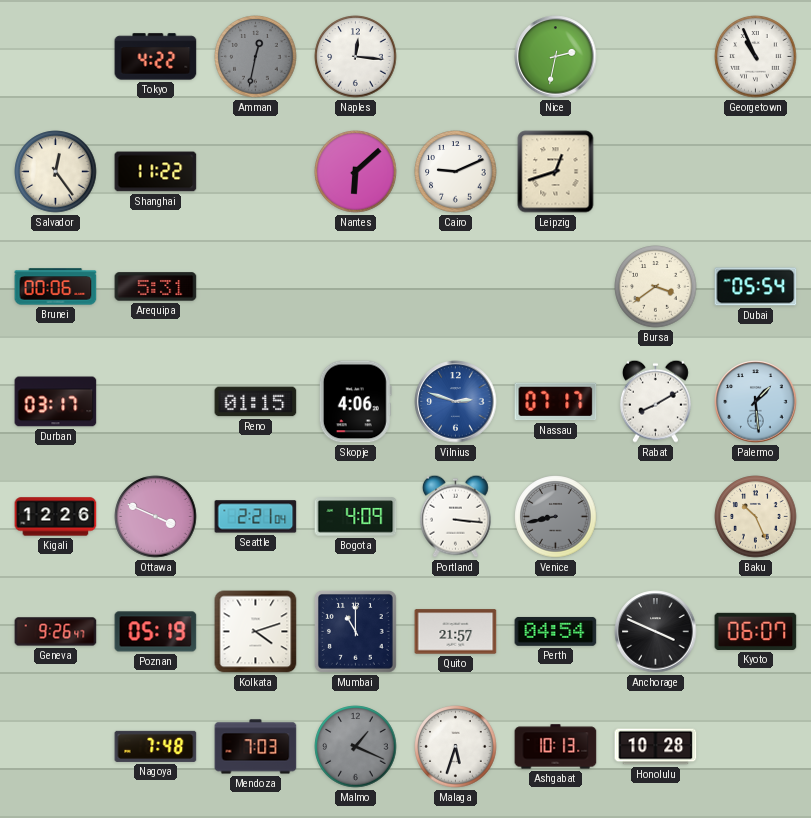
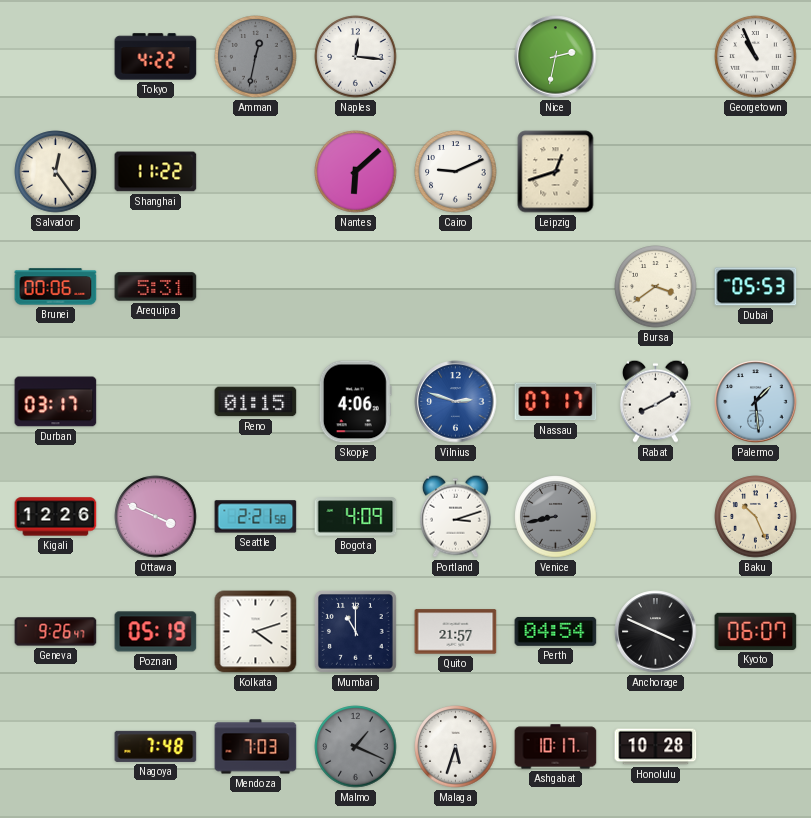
Dubai: 05:54 -> 05:53 (756, 287)
Seattle: 2:21:04 -> 2:21:58 (256, 517)
Portland: 3:16 -> 3:12 (455, 516)
Ashgabat: 10:13 -> 10:17 (556, 747)
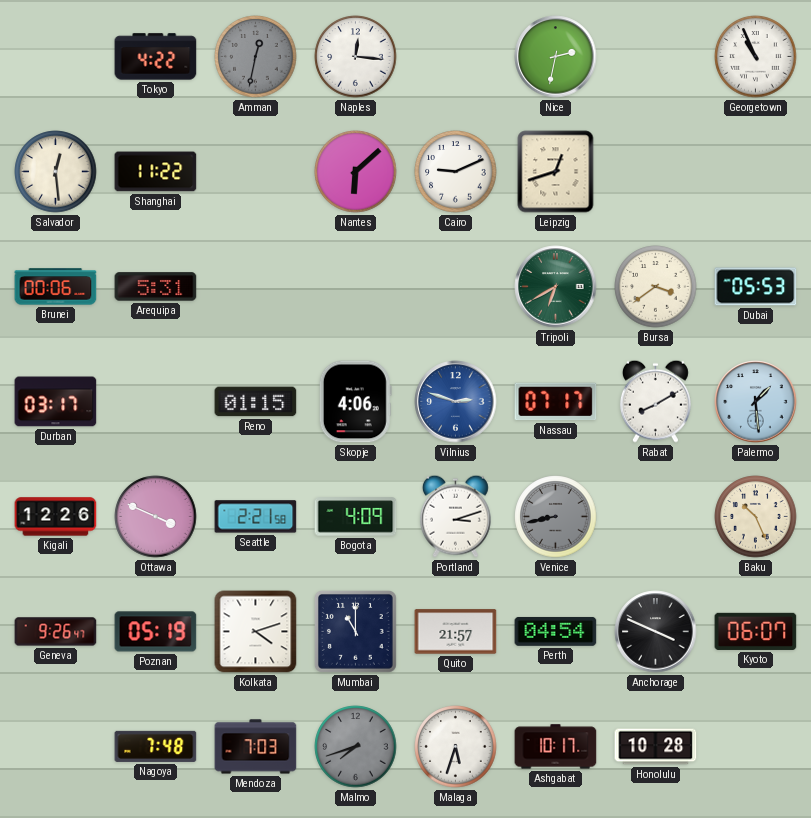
Salvador: 12:24 -> 12:29 (56, 172)
Tripoli: none -> 6:40 (556, 287)
Malmo: 1:19 -> 7:42 (356, 747)
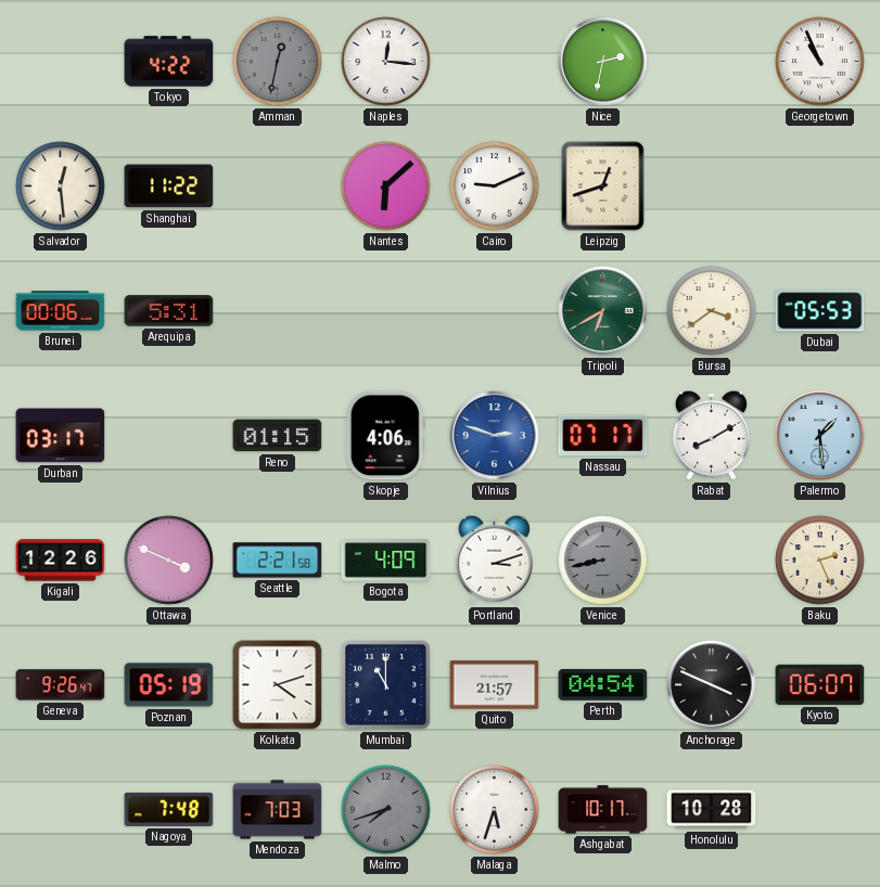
Baku: 10:26 -> 2:26 (820, 561)
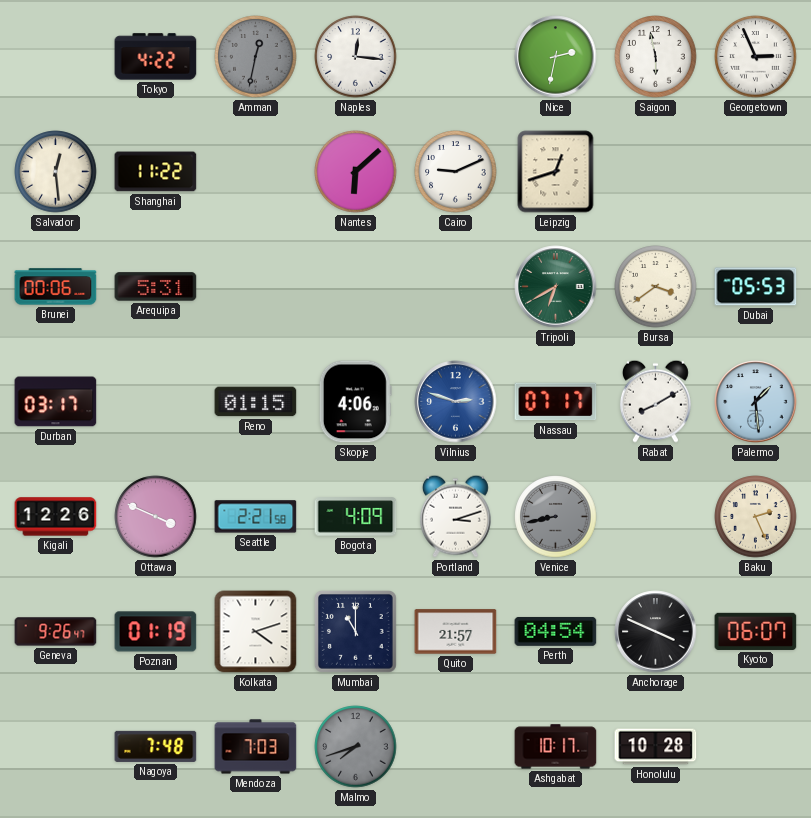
Saigon: none -> 5:58 (656, 57)
Georgetown: 10:56 -> 2:56 (756, 57)
Poznan: 05:19 -> 01:19 (156, 632)
Malaga: 5:33 -> none (495, 810)
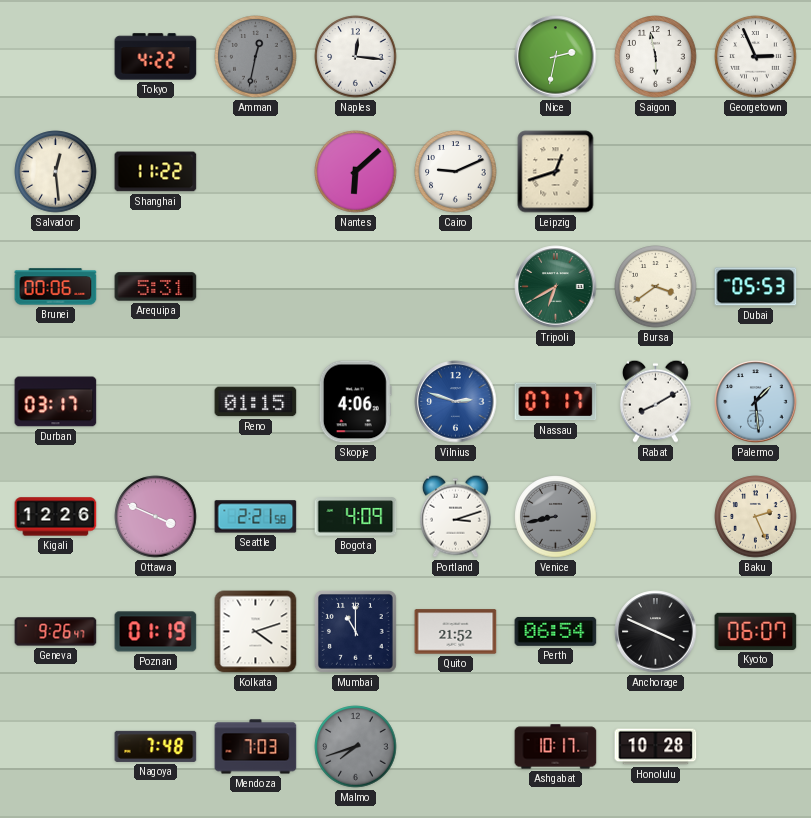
Quito: 21:57 -> 21:52 (456, 632)
Perth: 04:54 -> 06:54 (556, 631)
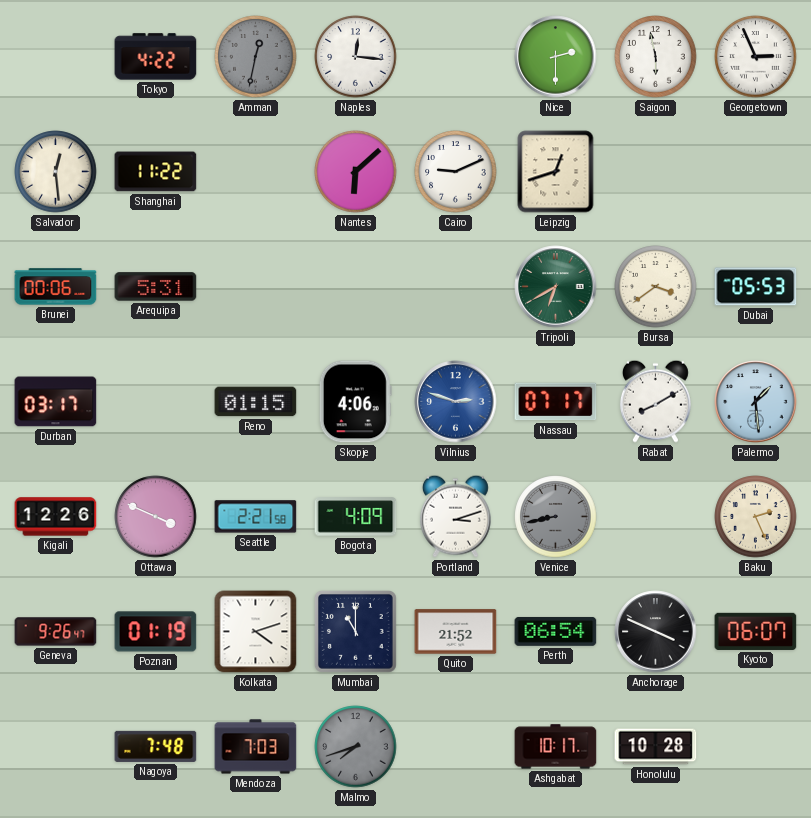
Nice: 2:32 -> 2:30 (556, 57)
